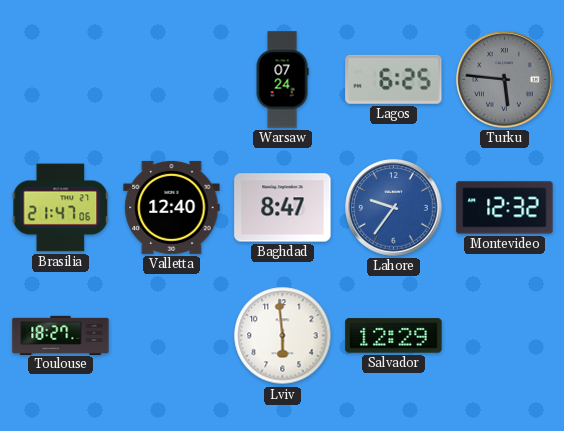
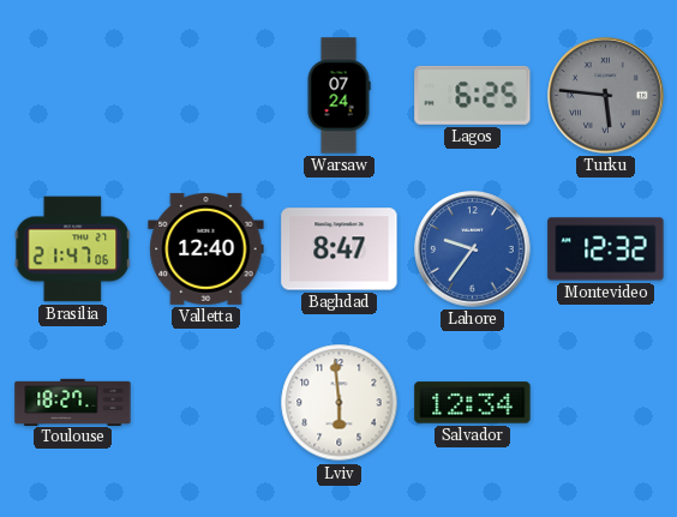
Salvador: 12:29 -> 12:34 (473, 403)
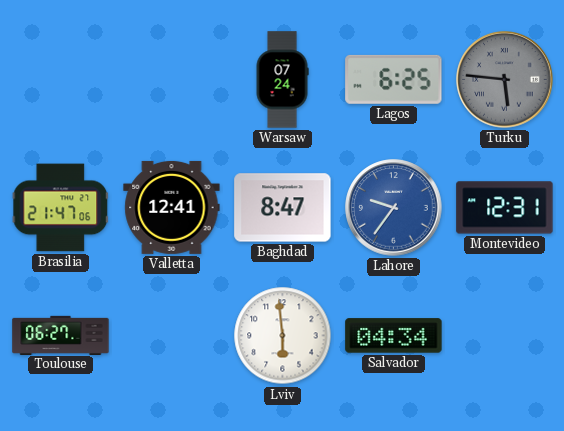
Valletta: 12:40 -> 12:41 (172, 207)
Montevideo: 12:32 -> 12:31 (505, 208)
Toulouse: 18:27 -> 06:27 (61, 335)
Salvador: 12:34 -> 04:34 (394, 336)
